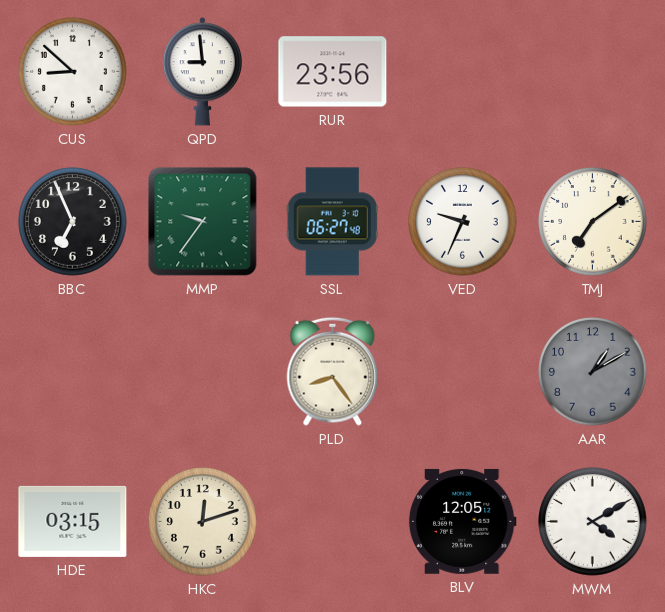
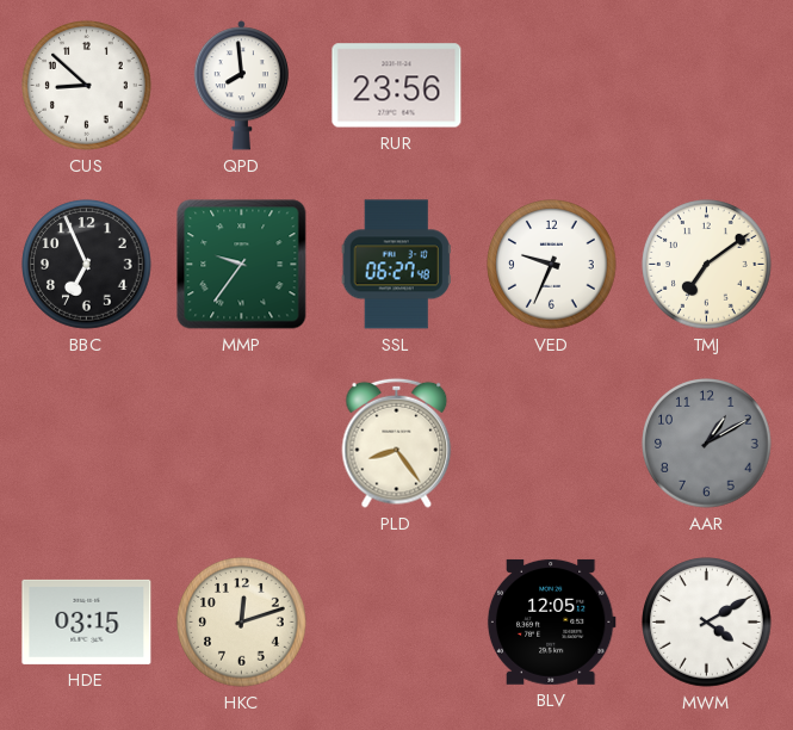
QPD: 8:59 -> 7:59 (241, 86)
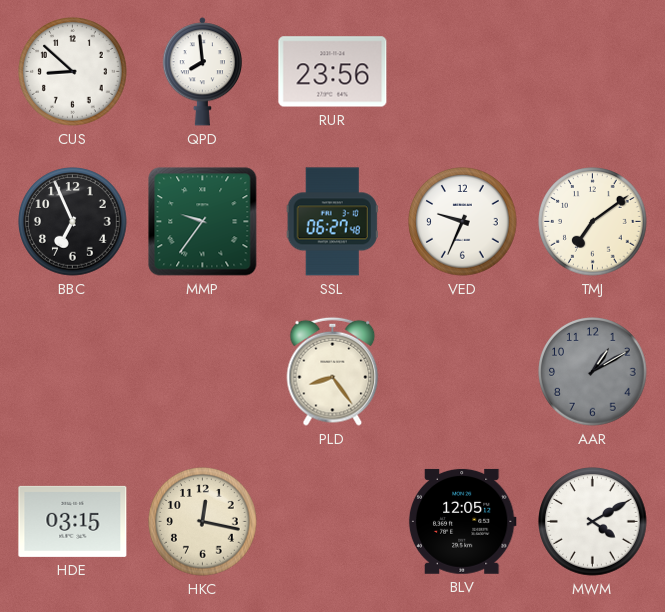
HKC: 12:12 -> 12:17 (203, 522)
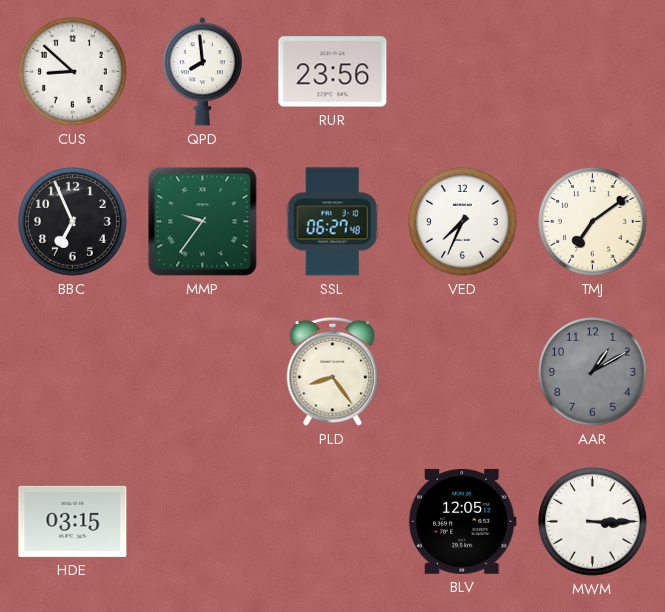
VED: 9:34 -> 7:34 (463, 222)
HKC: 12:17 -> none (203, 522)
MWM: 4:10 -> 3:15 (593, 522)
